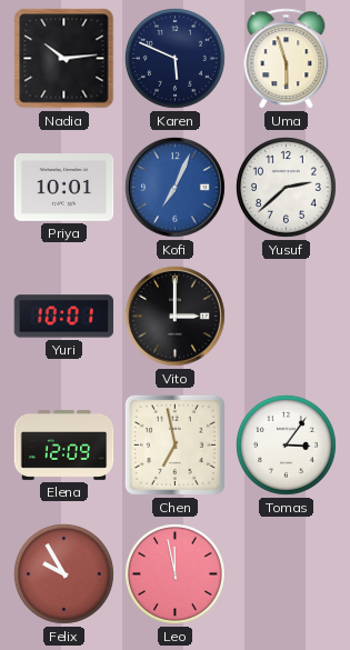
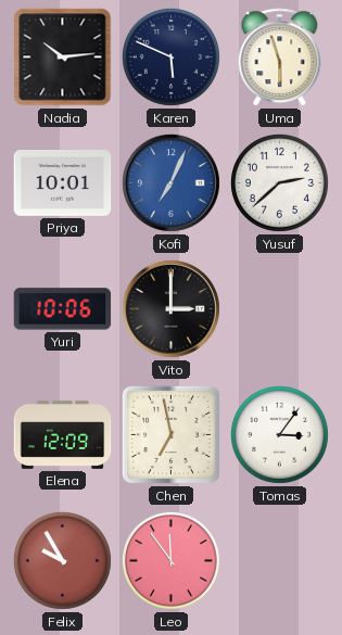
Yuri: 10:01 -> 10:06 (63, 309)
Leo: 11:58 -> 11:54 (170, 560)
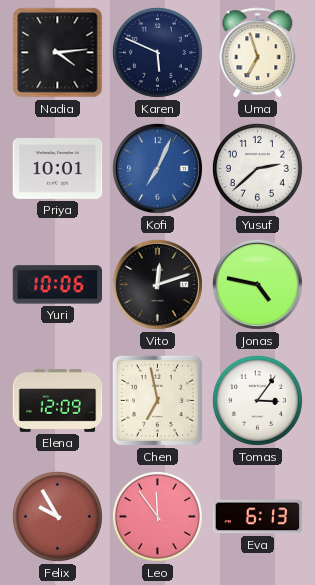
Nadia: 10:14 -> 4:14 (58, 53)
Uma: 5:57 -> 6:57 (258, 53)
Vito: 3:00 -> 12:12 (157, 284)
Jonas: none -> 4:47 (257, 284)
Eva: none -> 6:13 (258, 517)
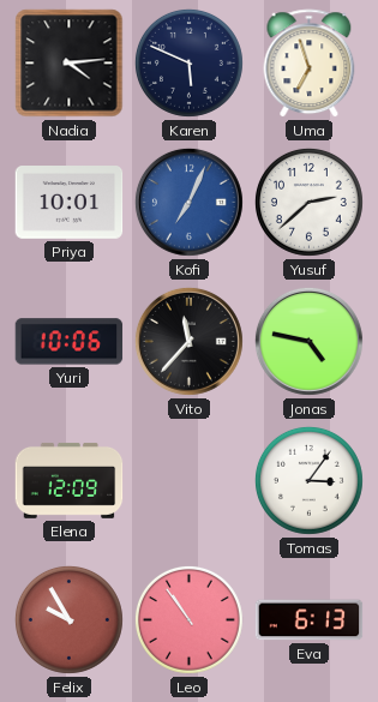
Vito: 12:12 -> 11:37 (188, 341)
Chen: 6:58 -> none (157, 400)
Leo: 11:54 -> 10:54 (188, 619)
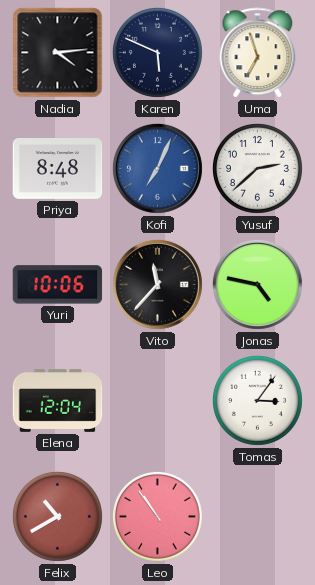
Priya: 10:01 -> 8:48 (58, 169)
Elena: 12:09 -> 12:04 (58, 400)
Felix: 9:55 -> 10:40 (57, 516)
Eva: 6:13 -> none (310, 620)
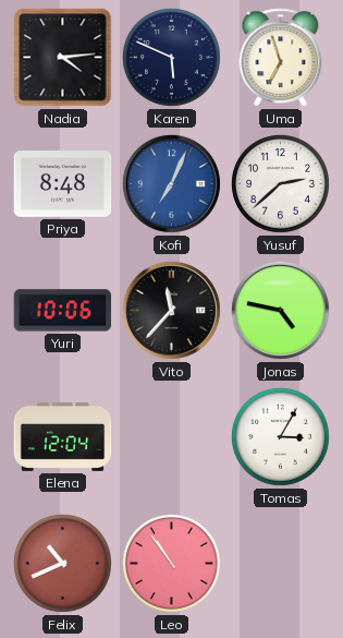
Tomas: 3:06 -> 3:05 (280, 436)
Felix: 10:40 -> 10:41 (62, 563)
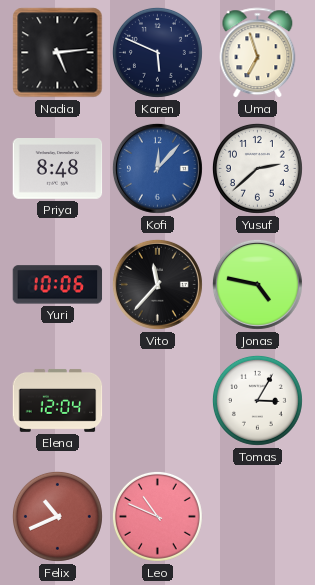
Nadia: 4:14 -> 5:14 (58, 53)
Kofi: 7:04 -> 12:07 (157, 168)
Leo: 10:54 -> 10:49 (157, 516)
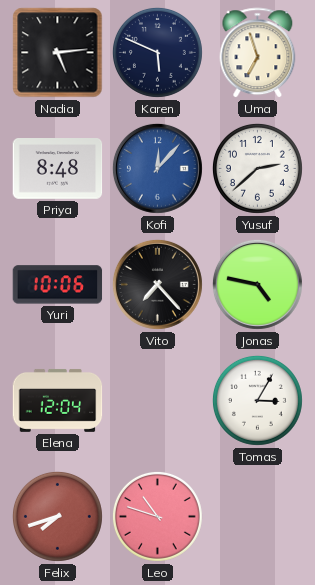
Vito: 11:37 -> 7:23 (157, 284)
Felix: 10:41 -> 7:42 (57, 516)
Leo: 10:49 -> 10:48 (157, 516)
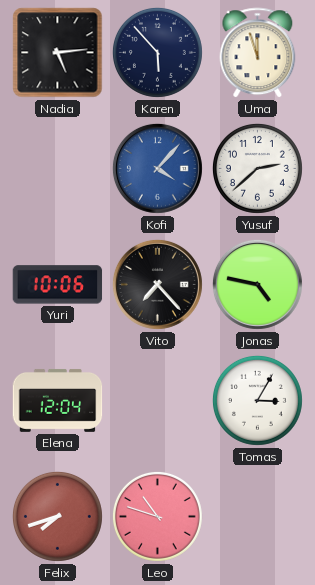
Karen: 5:49 -> 5:53 (157, 52)
Uma: 6:57 -> 11:57 (258, 53)
Priya: 8:48 -> none (58, 169)
Kofi: 12:07 -> 4:07 (157, 168)
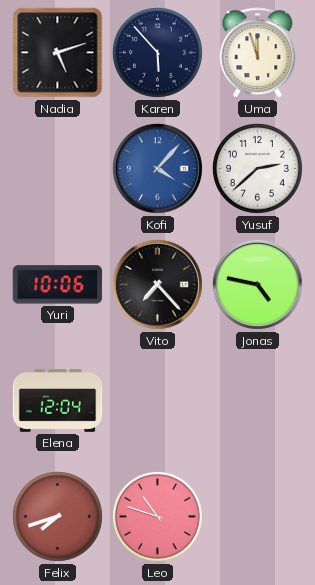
Nadia: 5:14 -> 5:12 (58, 53)
Tomas: 3:05 -> none (257, 400)
